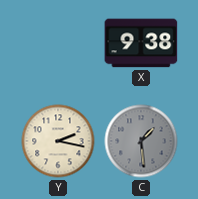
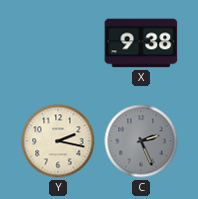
C: 1:29 -> 2:26 (141, 141)
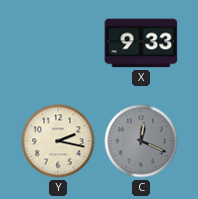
X: 9:38 -> 9:33 (141, 43)
C: 2:26 -> 12:19 (141, 141)
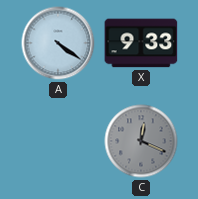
A: none -> 4:21 (58, 43)
Y: 2:17 -> none (58, 141)
